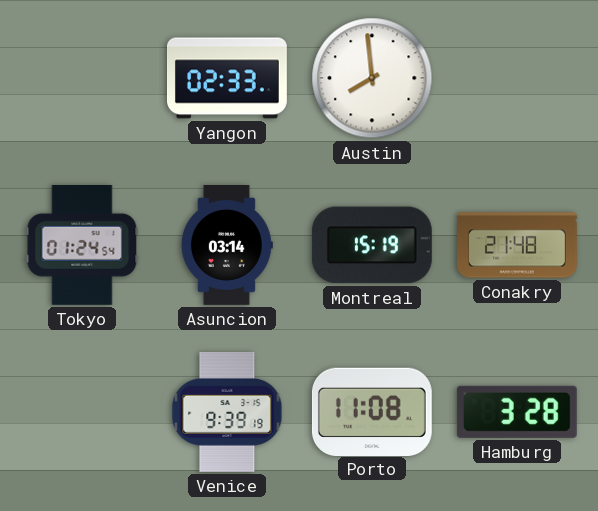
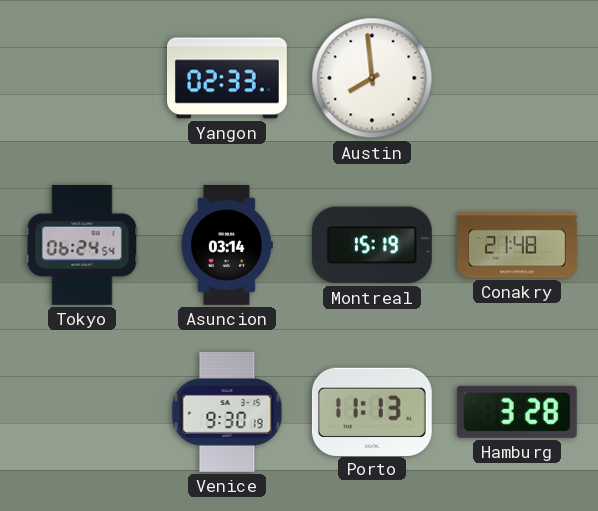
Tokyo: 01:24 -> 06:24 (82, 245)
Venice: 9:39 -> 9:30 (227, 412)
Porto: 11:08 -> 11:13 (372, 411)
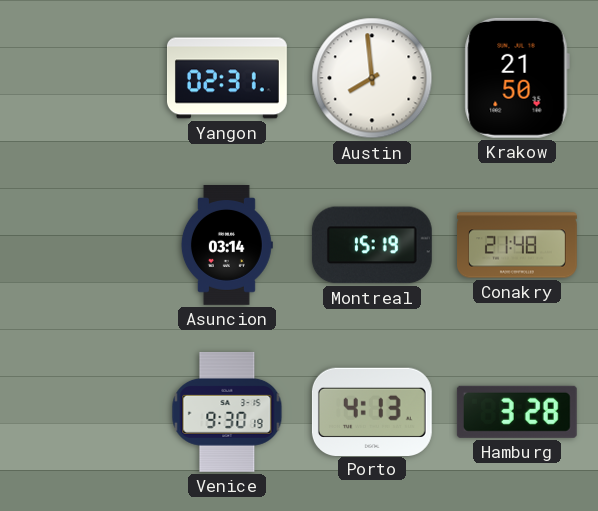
Yangon: 02:33 -> 02:31 (228, 78)
Krakow: none -> 21:50 (517, 78)
Tokyo: 06:24 -> none (82, 245)
Porto: 11:13 -> 4:13 (372, 411)
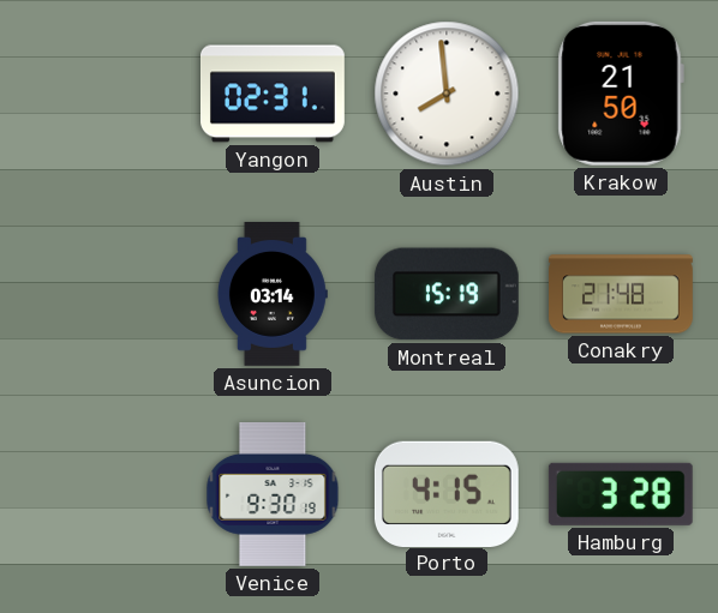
Porto: 4:13 -> 4:15 (447, 493)
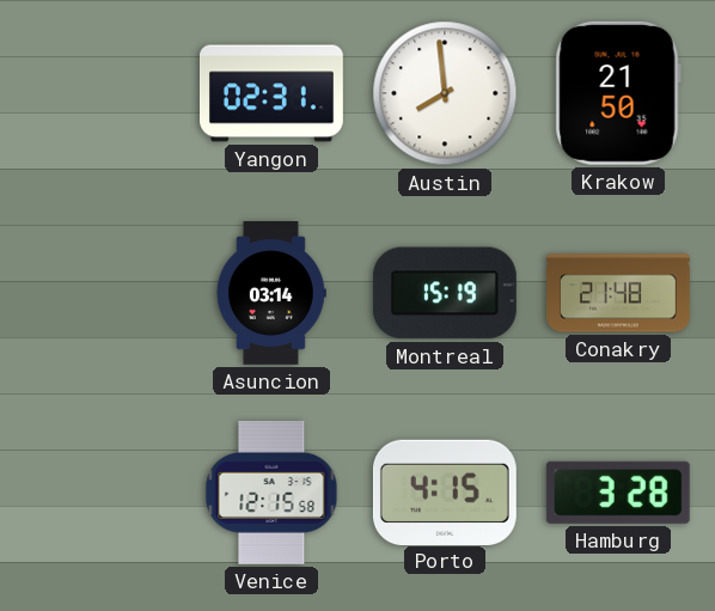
Venice: 9:30 -> 12:15 (271, 493)
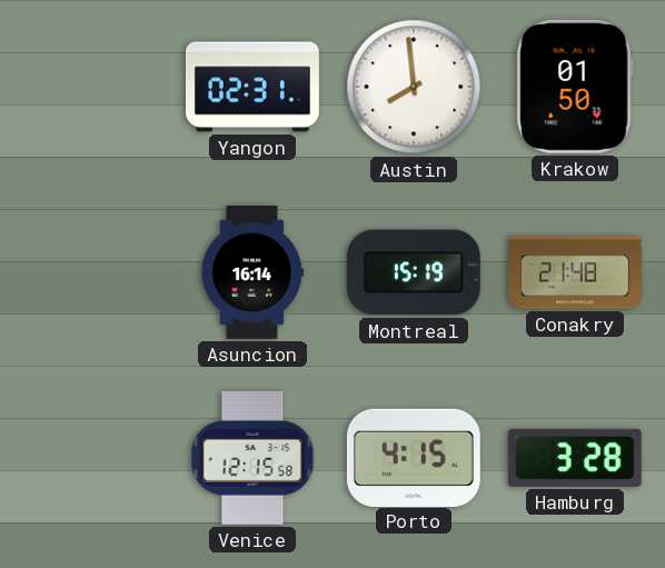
Krakow: 21:50 -> 01:50 (575, 87)
Asuncion: 03:14 -> 16:14 (252, 273)
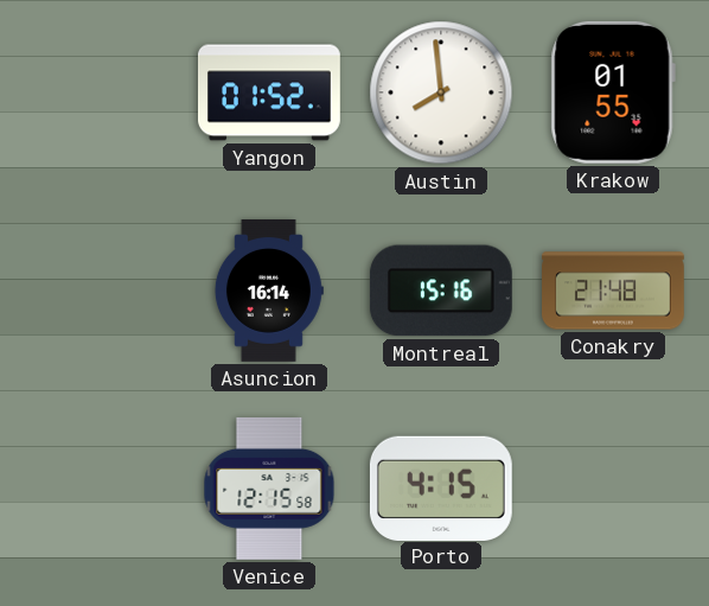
Yangon: 02:31 -> 01:52 (270, 93)
Krakow: 01:50 -> 01:55 (613, 93)
Montreal: 15:19 -> 15:16 (441, 291)
Hamburg: 3:28 -> none (575, 458)
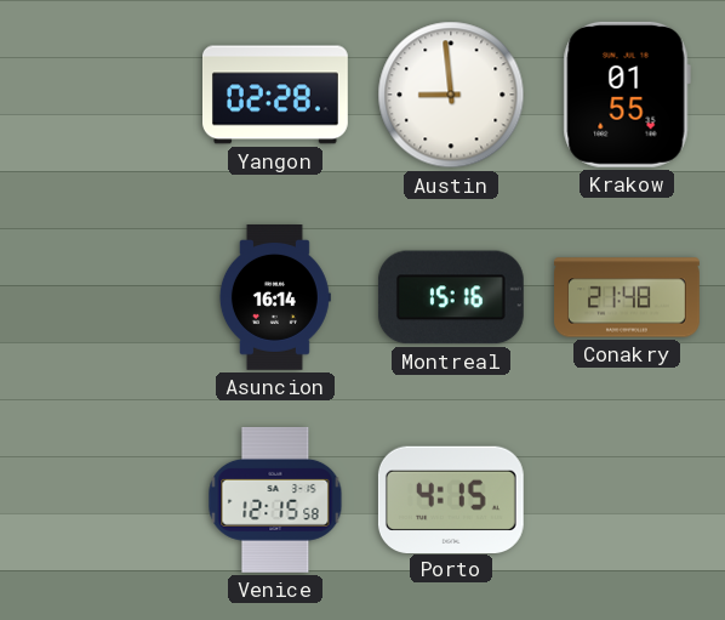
Yangon: 01:52 -> 02:28 (276, 95)
Austin: 7:59 -> 8:59 (451, 95)
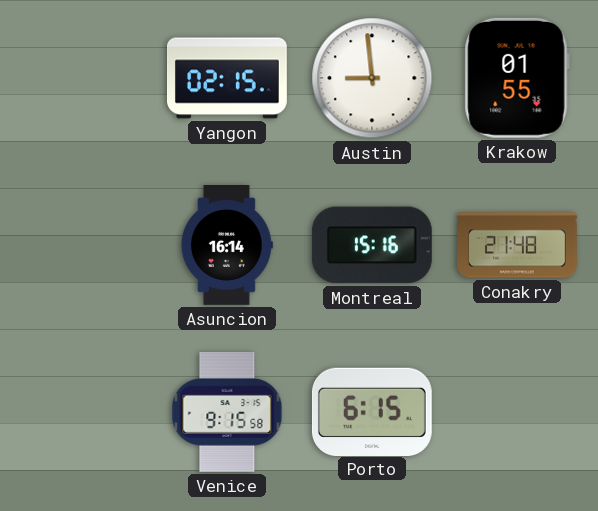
Yangon: 02:28 -> 02:15 (228, 78)
Venice: 12:15 -> 9:15 (227, 412)
Porto: 4:15 -> 6:15 (372, 411)
